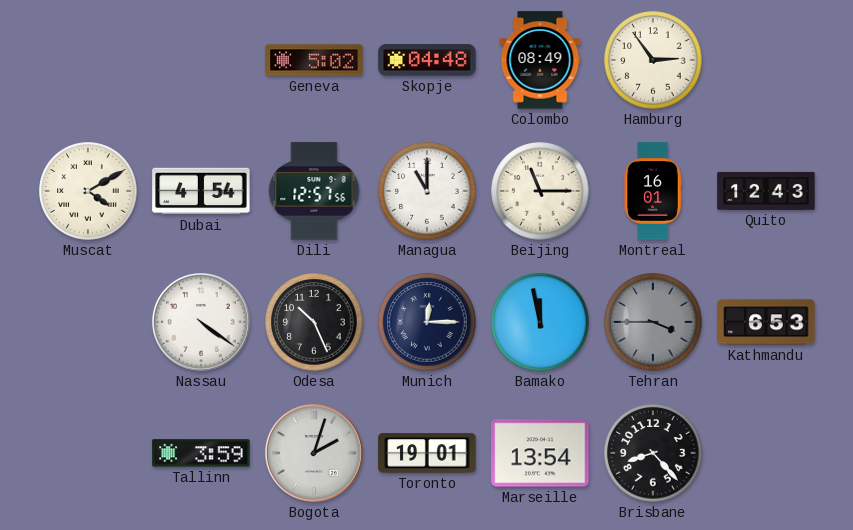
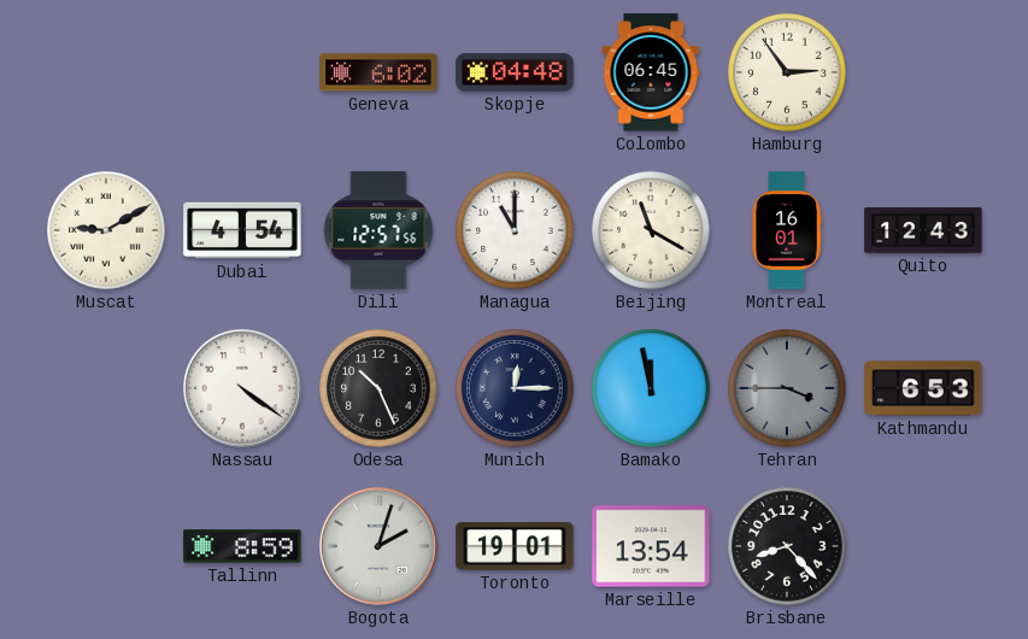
Geneva: 5:02 -> 6:02 (378, 72)
Colombo: 08:49 -> 06:45 (651, 72)
Muscat: 4:10 -> 9:10 (106, 230)
Beijing: 11:15 -> 11:20 (651, 230)
Tallinn: 3:59 -> 8:59 (242, 546)
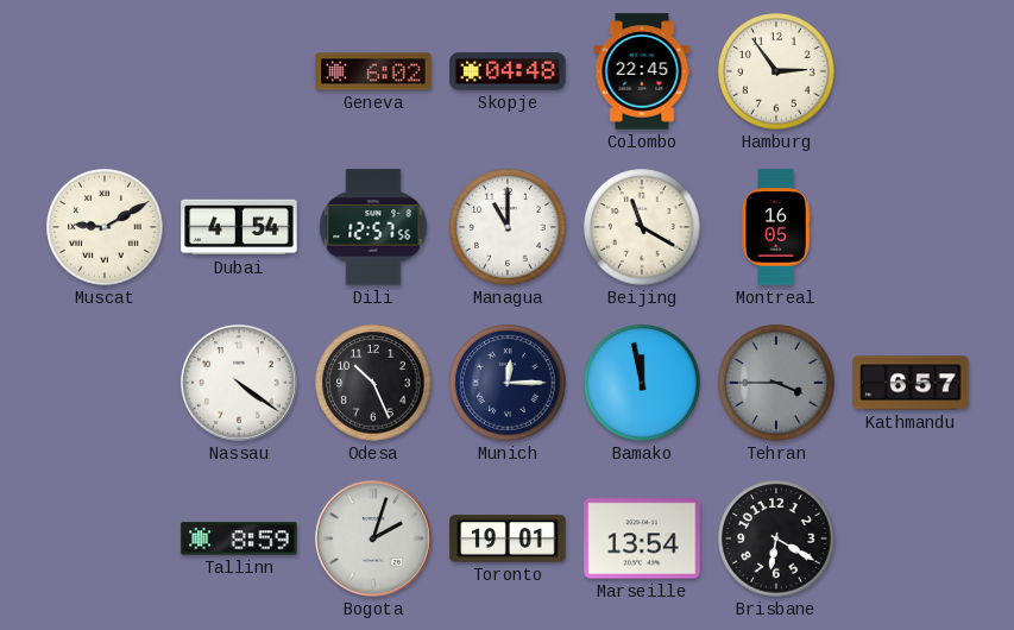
Colombo: 06:45 -> 22:45 (642, 71)
Montreal: 16:01 -> 16:05 (776, 227)
Quito: 12:43 -> none (923, 230)
Kathmandu: 6:53 -> 6:57 (911, 383)
Brisbane: 8:23 -> 6:20 (776, 538)
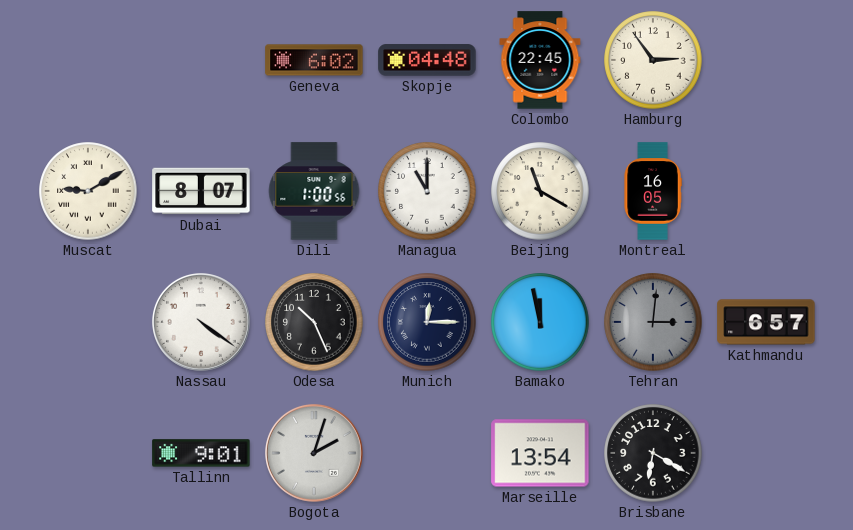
Dubai: 4:54 -> 8:07 (201, 191)
Dili: 12:57 -> 1:00 (314, 191)
Tehran: 3:45 -> 3:01 (653, 322)
Tallinn: 8:59 -> 9:01 (201, 453)
Toronto: 19:01 -> none (508, 538)
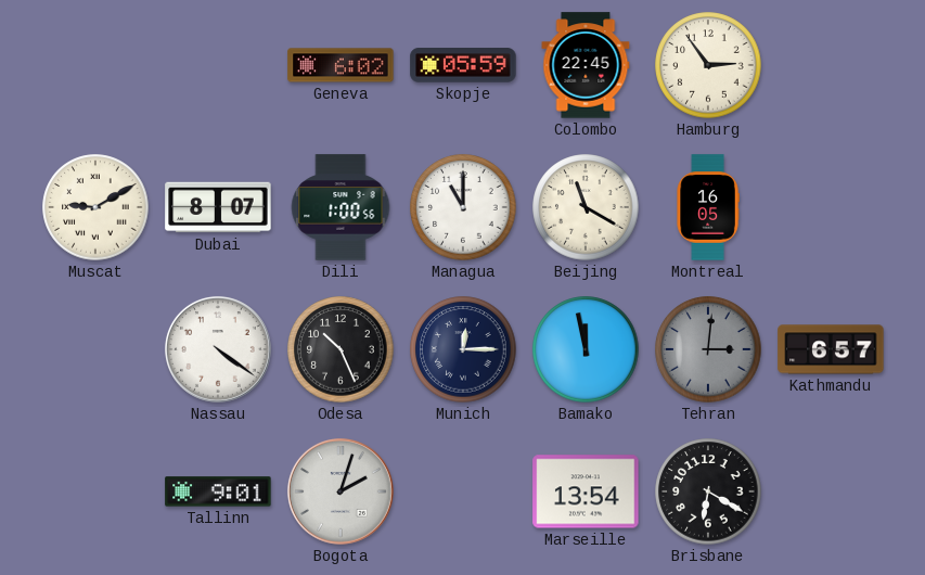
Skopje: 04:48 -> 05:59 (463, 65)
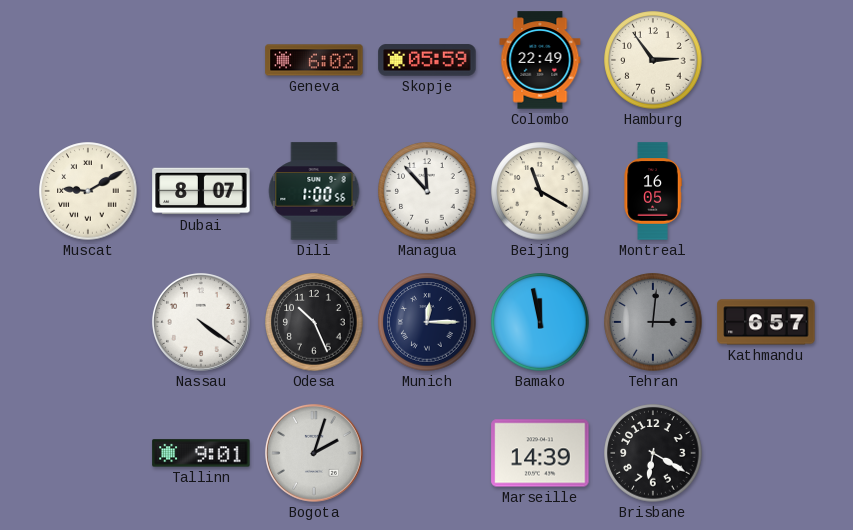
Colombo: 22:45 -> 22:49 (540, 60)
Managua: 11:00 -> 11:53 (427, 191)
Marseille: 13:54 -> 14:39 (540, 453)
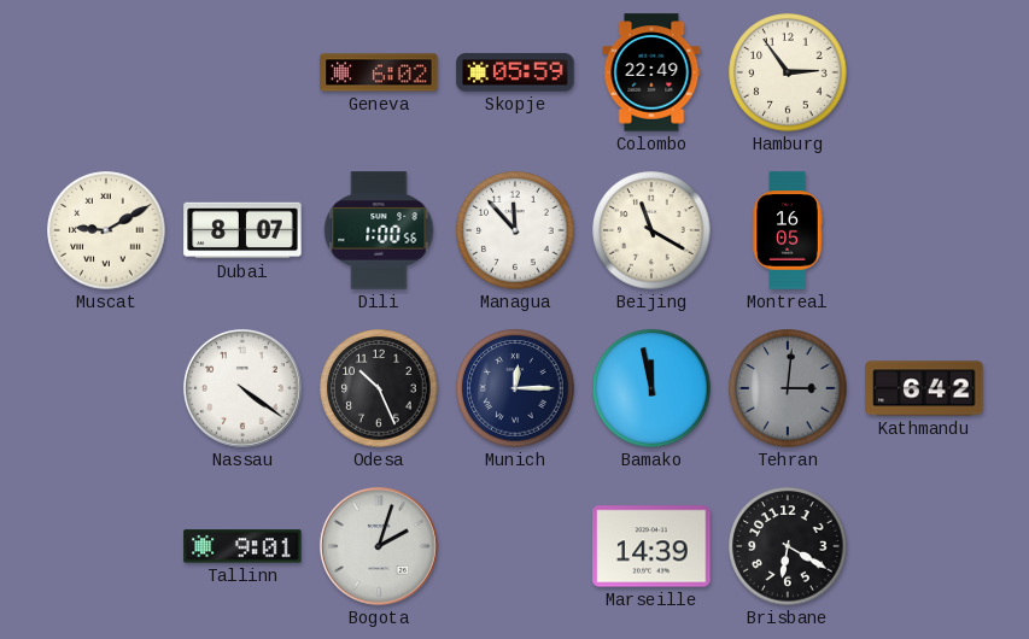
Kathmandu: 6:57 -> 6:42 (924, 388)
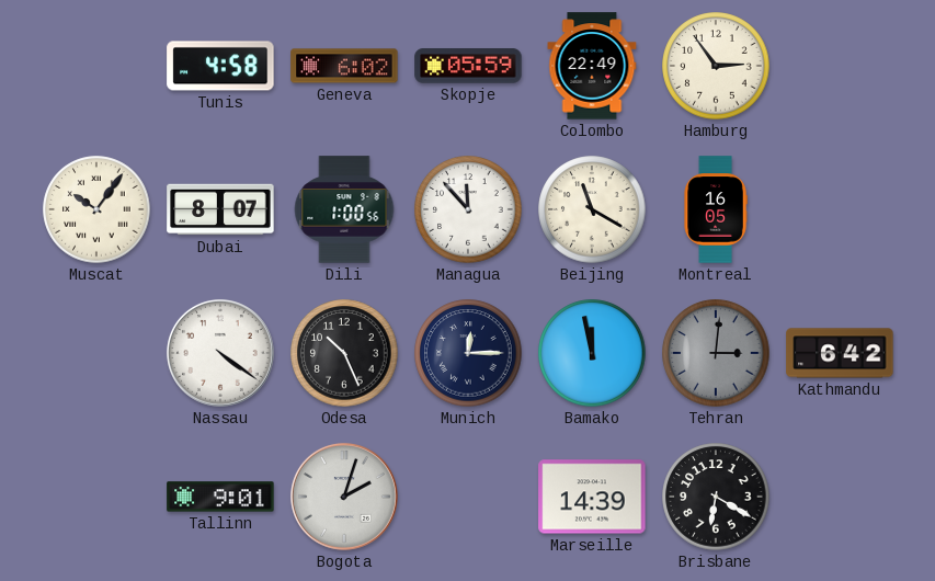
Tunis: none -> 4:58 (220, 66)
Muscat: 9:10 -> 10:06 (96, 209)
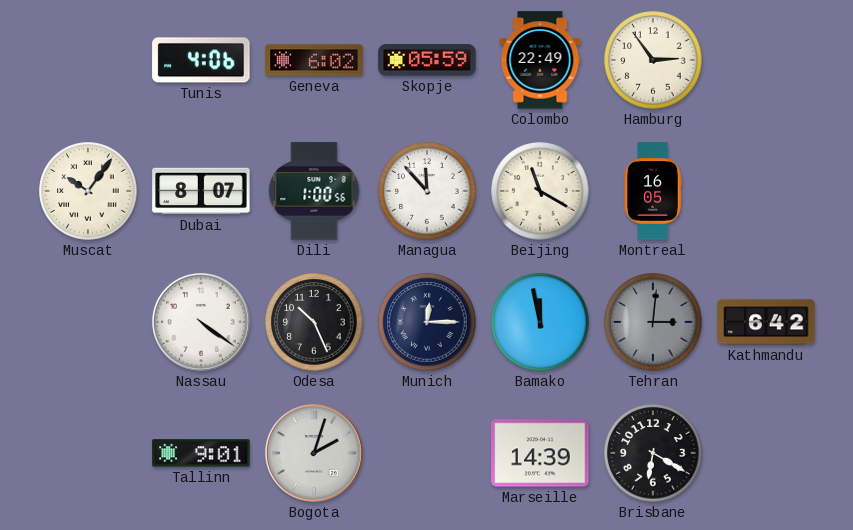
Tunis: 4:58 -> 4:06 (201, 60)
